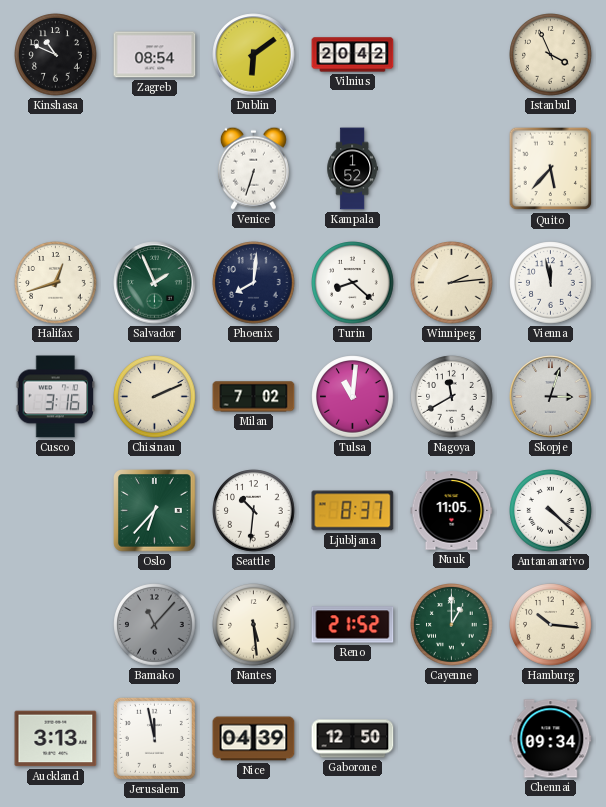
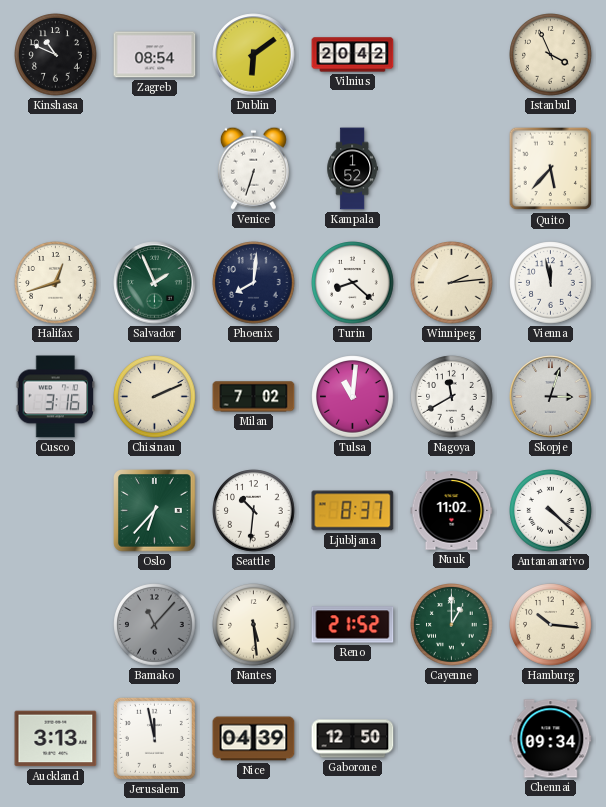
Nuuk: 11:05 -> 11:02 (452, 511)
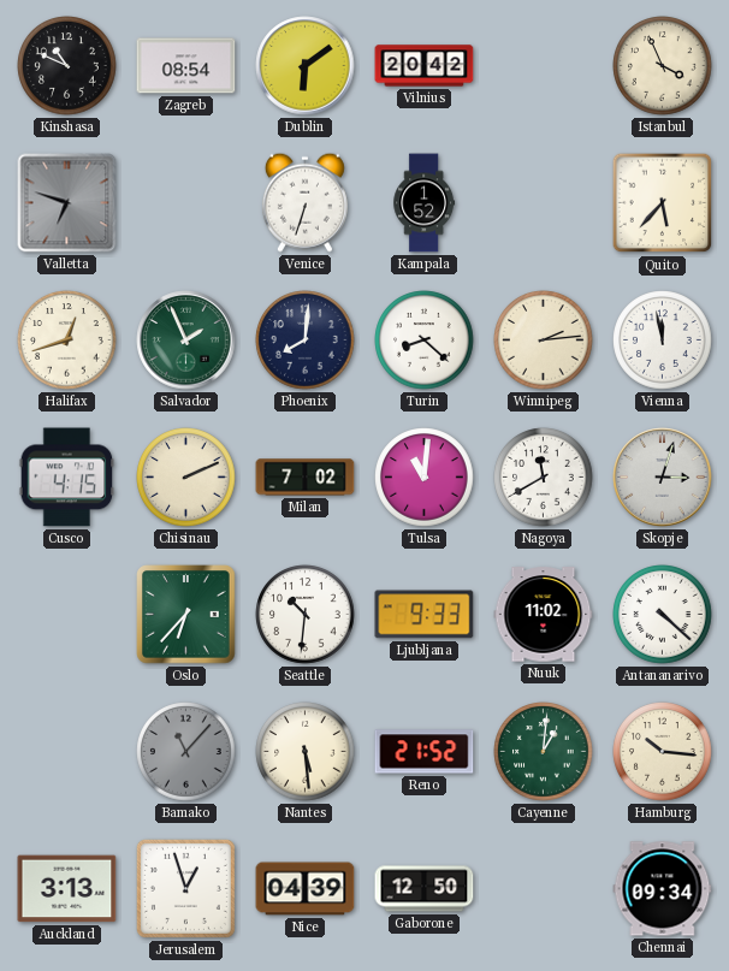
Valletta: none -> 6:48 (67, 203)
Cusco: 3:16 -> 4:15 (67, 478)
Ljubljana: 8:37 -> 9:33 (425, 615)
Cayenne: 1:00 -> 1:01 (544, 752)
Jerusalem: 11:58 -> 12:57 (185, 888)
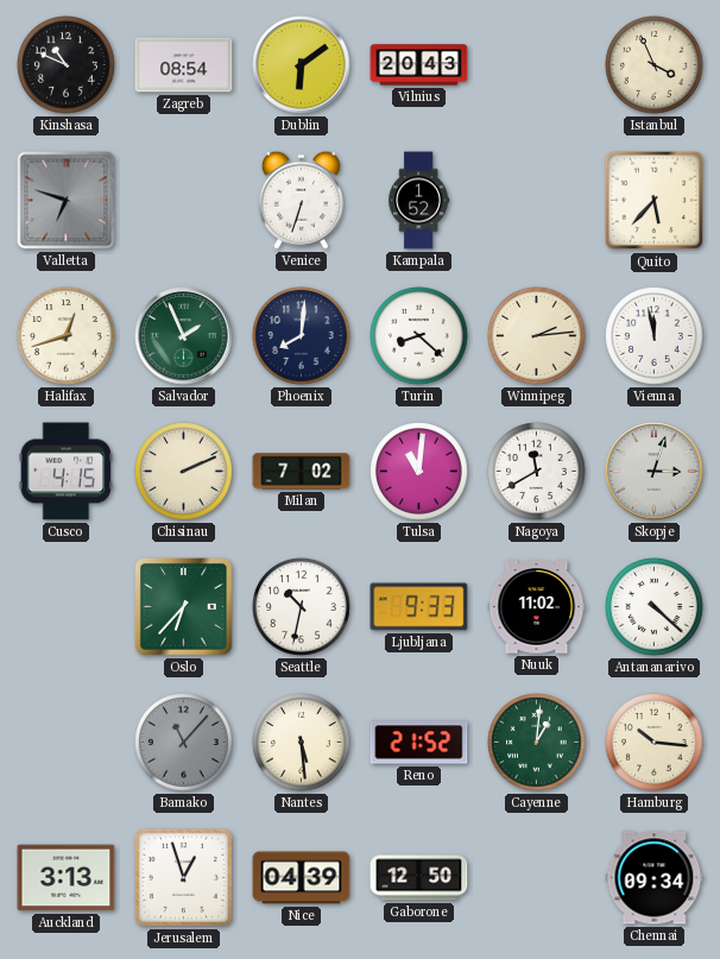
Vilnius: 20:42 -> 20:43 (419, 65)
Seattle: 10:31 -> 10:32 (302, 607)
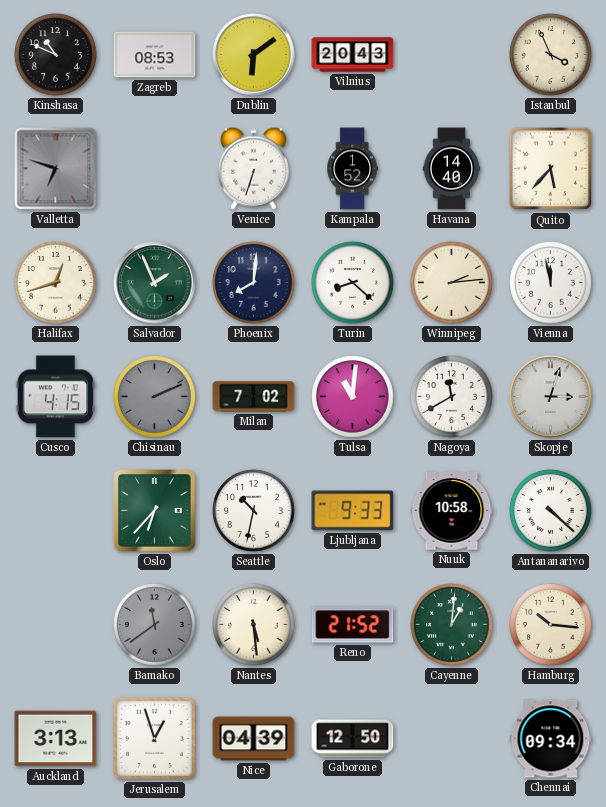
Zagreb: 08:54 -> 08:53 (155, 55)
Havana: none -> 14:40 (452, 169)
Chisinau dial: cream -> grey (155, 397)
Nuuk: 11:02 -> 10:58 (452, 511)
Bamako: 11:07 -> 11:39 (155, 625)
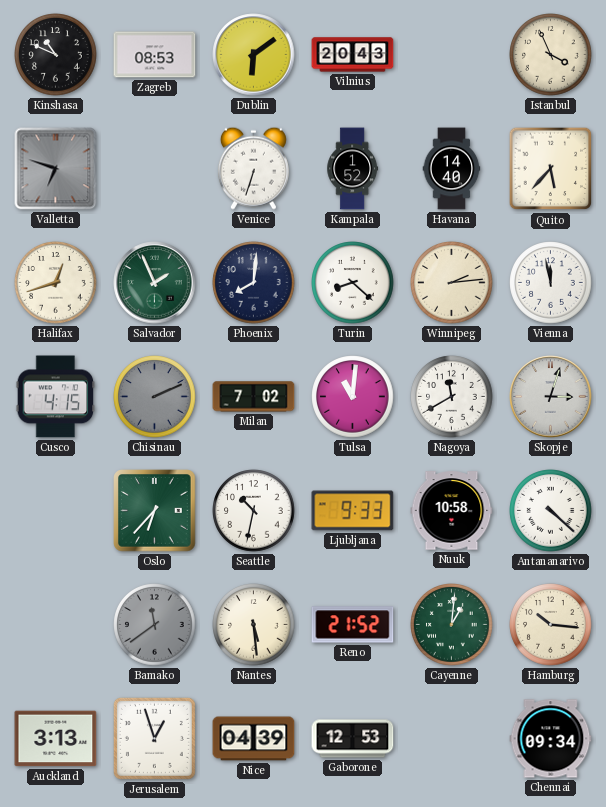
Gaborone: 12:50 -> 12:53 (353, 739)
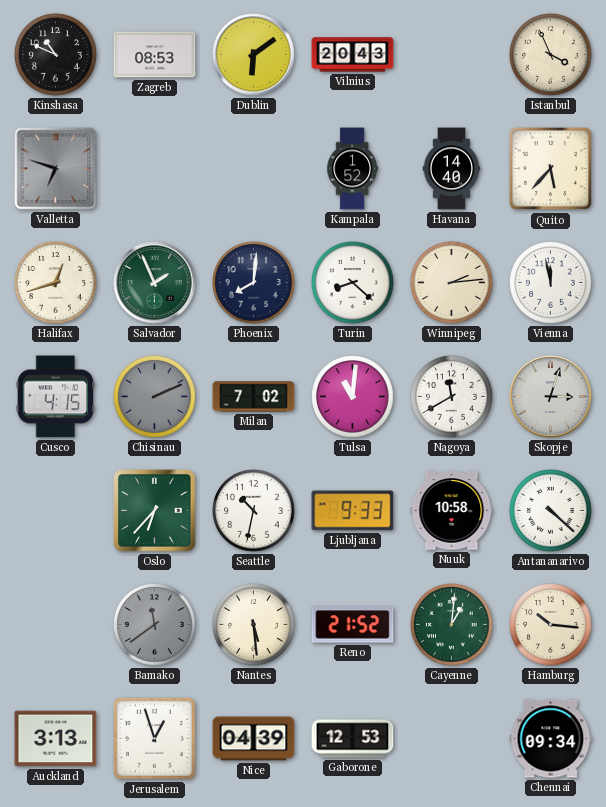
Venice: 6:33 -> none (253, 168)
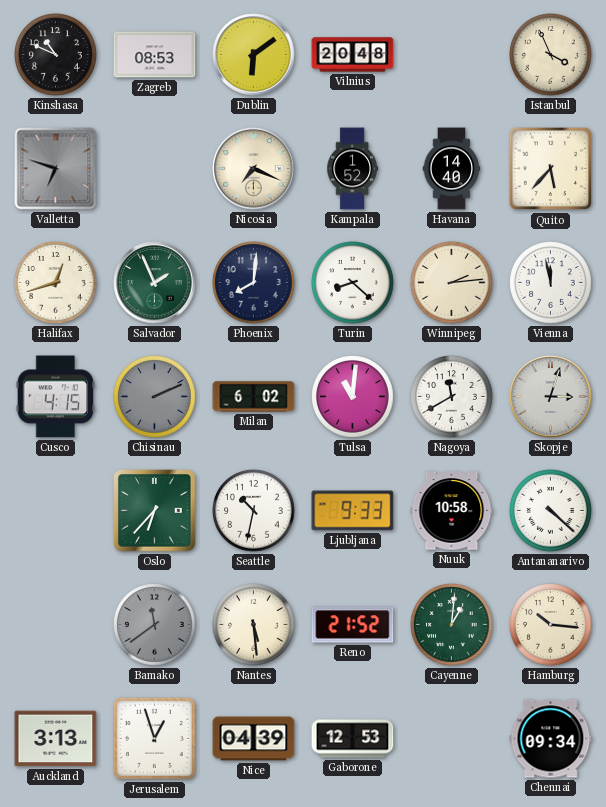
Vilnius: 20:43 -> 20:48 (353, 55)
Nicosia: none -> 7:19 (254, 169)
Milan: 7:02 -> 6:02 (254, 397)
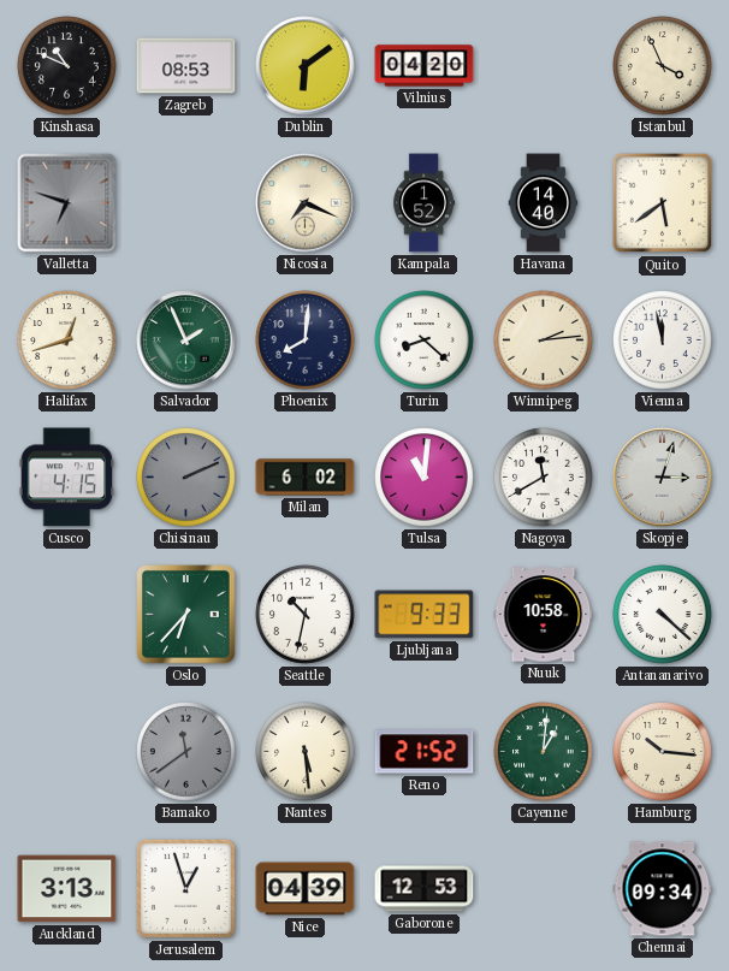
Vilnius: 20:48 -> 04:20 (425, 66)
Quito: 5:37 -> 5:39 (663, 203)
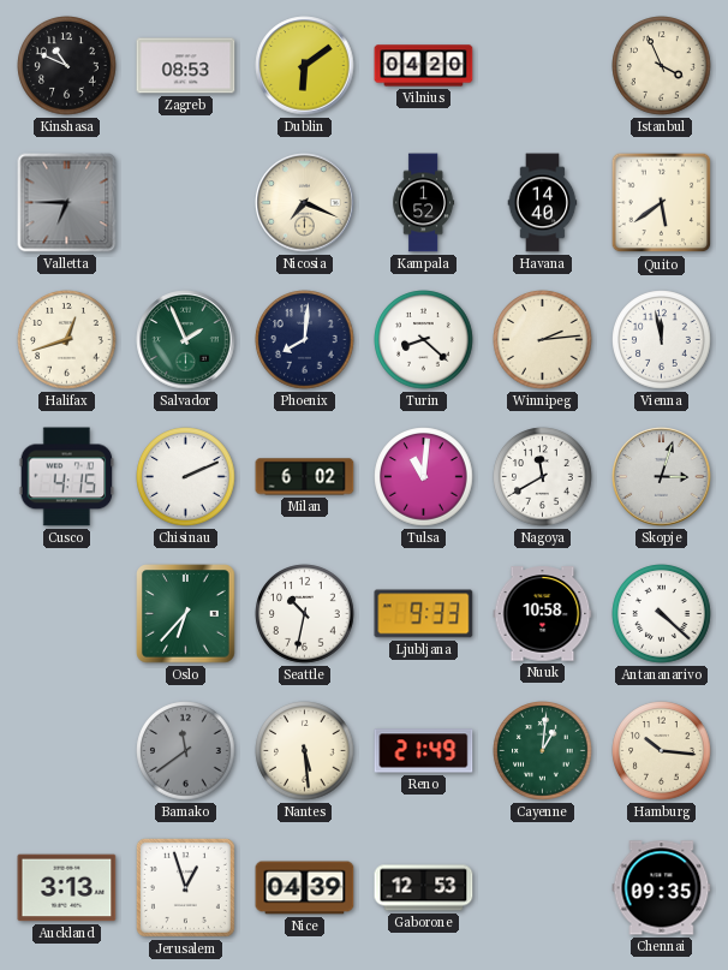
Valletta: 6:48 -> 6:45 (67, 203)
Chisinau dial: grey -> white (186, 477)
Reno: 21:52 -> 21:49 (424, 751)
Chennai: 09:34 -> 09:35 (662, 888)
